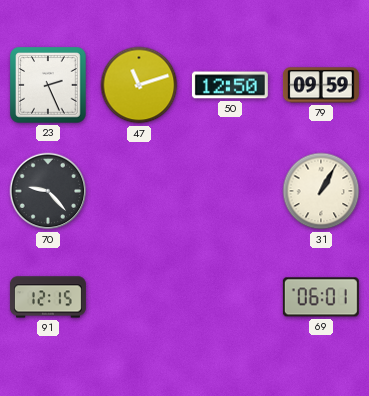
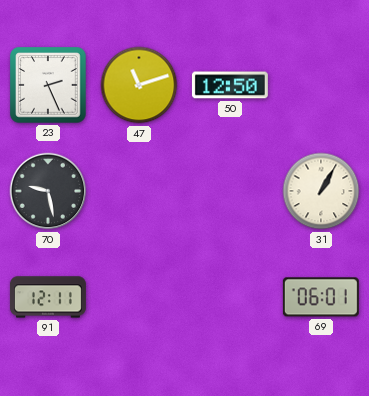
79: 09:59 -> none (321, 85)
70: 9:23 -> 9:28 (48, 191)
91: 12:15 -> 12:11 (48, 297)
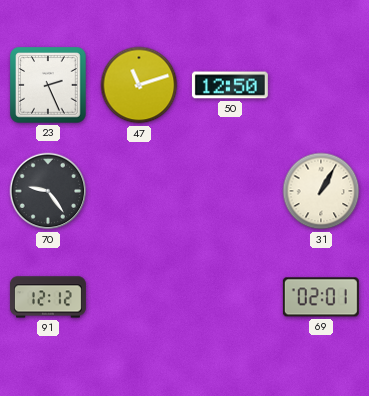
70: 9:28 -> 9:24 (48, 191)
91: 12:11 -> 12:12 (48, 297)
69: 06:01 -> 02:01 (321, 297)
